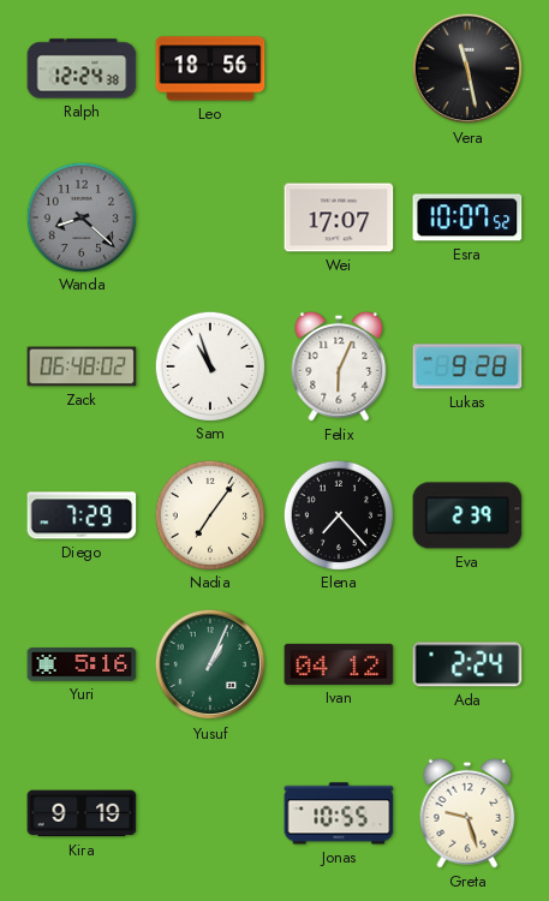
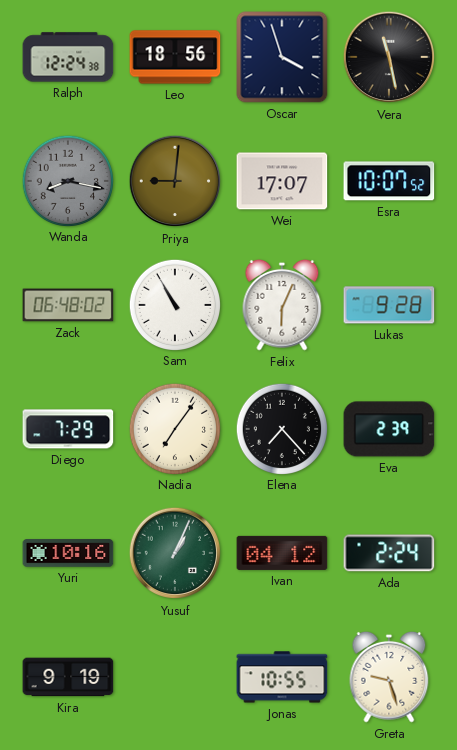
Oscar: none -> 3:57 (282, 57)
Wanda: 8:22 -> 8:17 (67, 180)
Priya: none -> 9:01 (175, 181)
Sam: 10:57 -> 10:55 (174, 304)
Yuri: 5:16 -> 10:16 (68, 553)
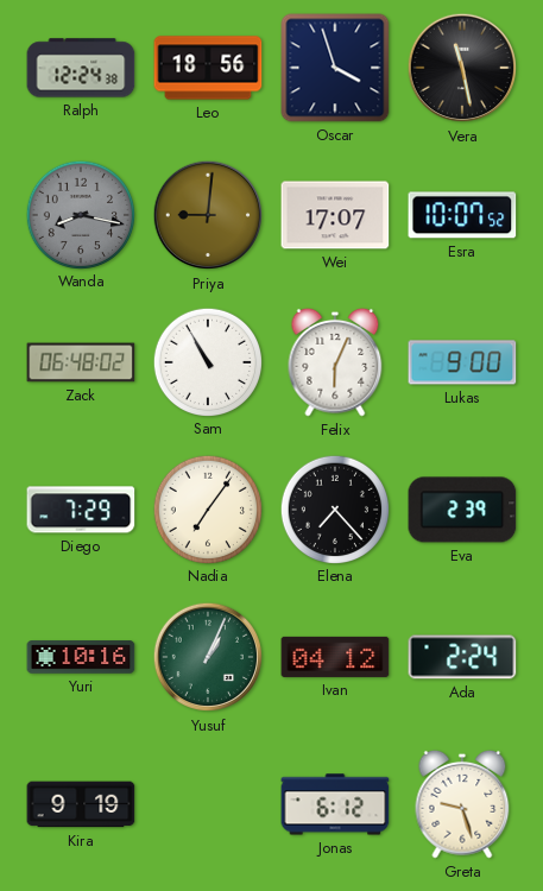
Lukas: 9:28 -> 9:00 (462, 362)
Jonas: 10:55 -> 6:12 (335, 804)
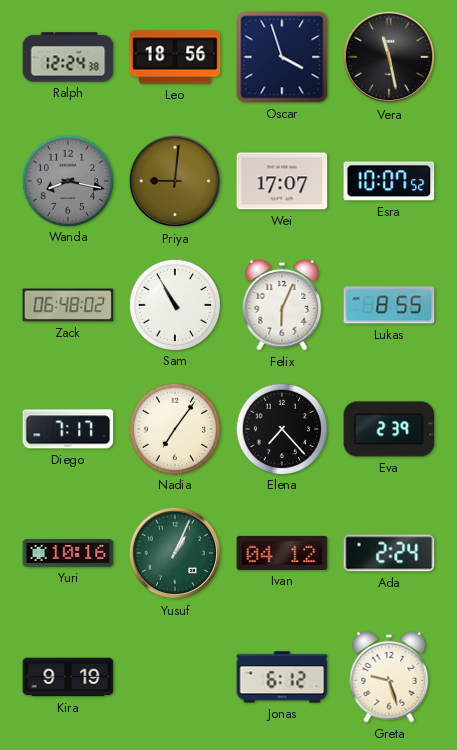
Lukas: 9:00 -> 8:55 (389, 305)
Diego: 7:29 -> 7:17 (68, 429)
